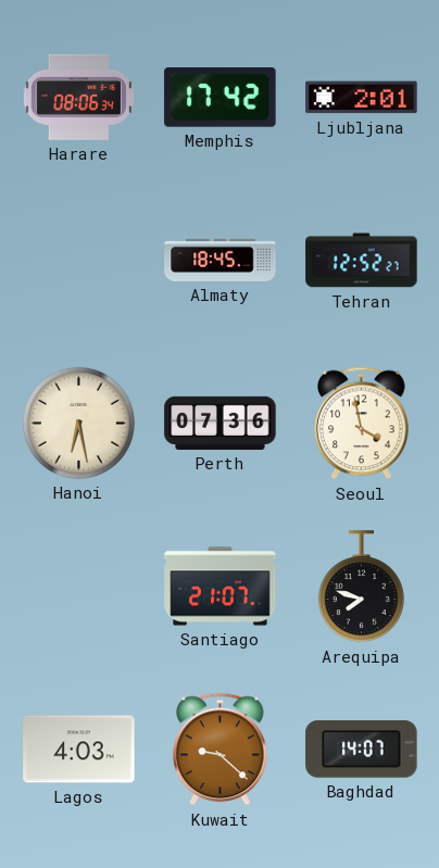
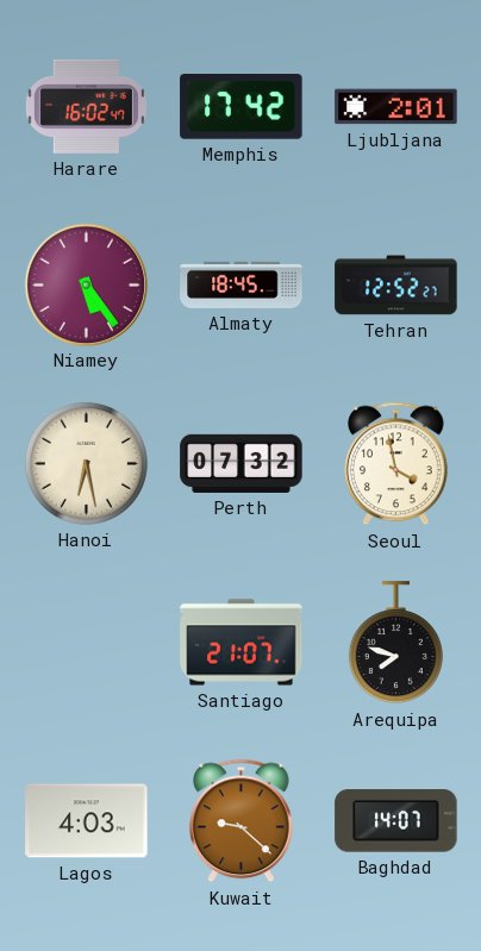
Harare: 08:06 -> 16:02 (86, 106)
Niamey: none -> 5:24 (86, 284)
Perth: 07:36 -> 07:32 (242, 463)
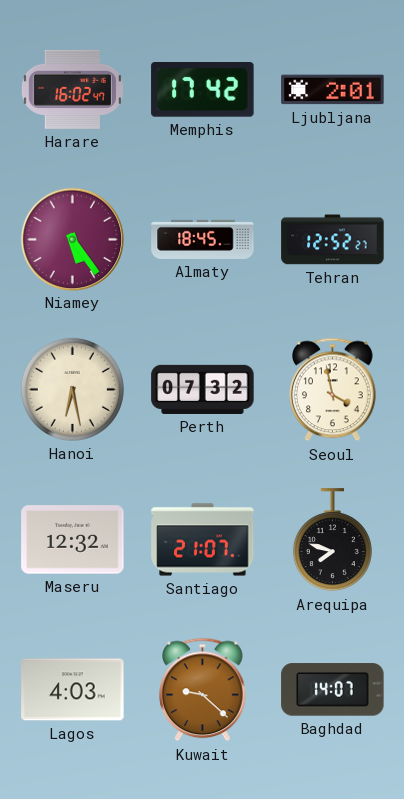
Maseru: none -> 12:32 (73, 540)
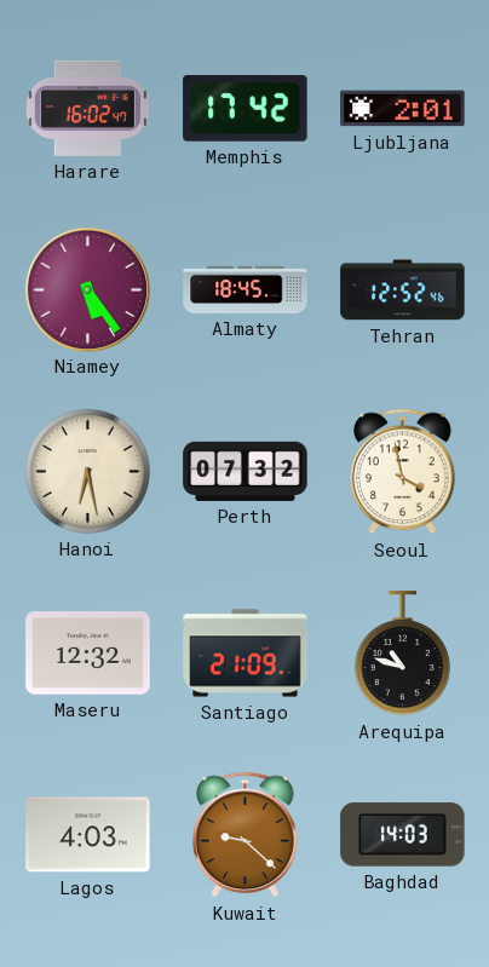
Tehran: 12:52:27 -> 12:52:46 (403, 290)
Santiago: 21:07 -> 21:09 (246, 654)
Arequipa: 7:48 -> 10:48 (402, 654)
Baghdad: 14:07 -> 14:03 (403, 835)
